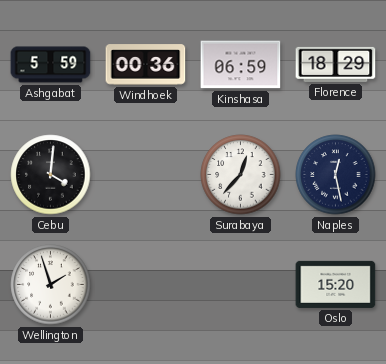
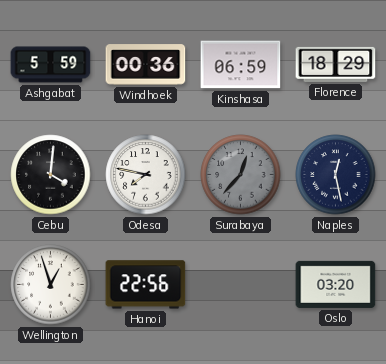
Odesa: none -> 7:47 (146, 175)
Surabaya dial: white -> grey (241, 175)
Wellington: 1:57 -> 12:57 (51, 285)
Hanoi: none -> 22:56 (146, 285)
Oslo: 15:20 -> 03:20 (336, 284)
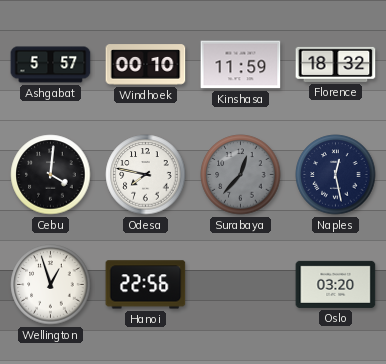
Ashgabat: 5:59 -> 5:57 (51, 65)
Windhoek: 00:36 -> 00:10 (146, 65)
Kinshasa: 06:59 -> 11:59 (241, 65)
Florence: 18:29 -> 18:32 (336, 64)
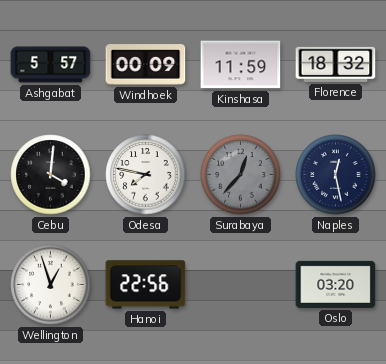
Windhoek: 00:10 -> 00:09 (146, 65)
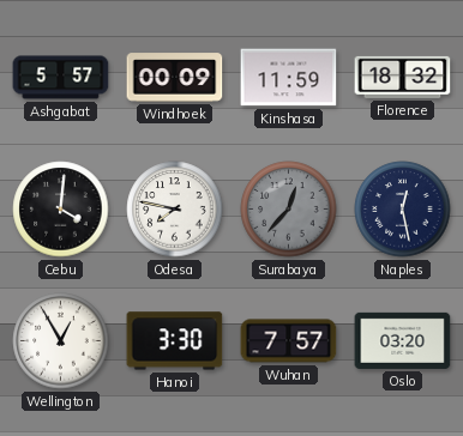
Wellington: 12:57 -> 12:55 (61, 341)
Hanoi: 22:56 -> 3:30 (175, 341)
Wuhan: none -> 7:57 (289, 341)
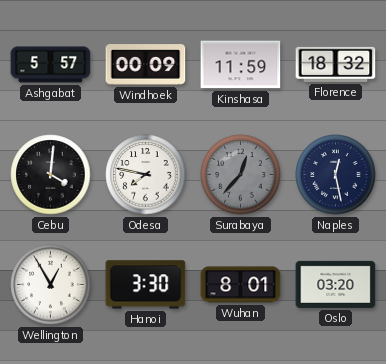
Wuhan: 7:57 -> 8:01 (241, 285)
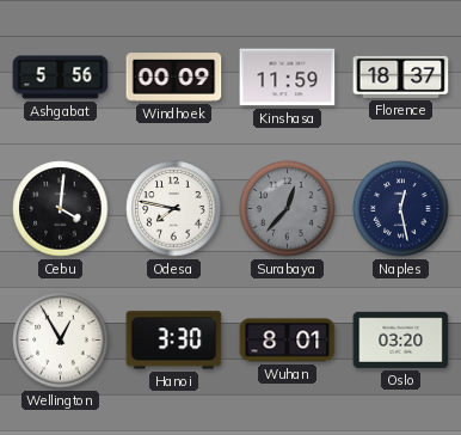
Ashgabat: 5:57 -> 5:56 (61, 78)
Florence: 18:32 -> 18:37 (401, 76)
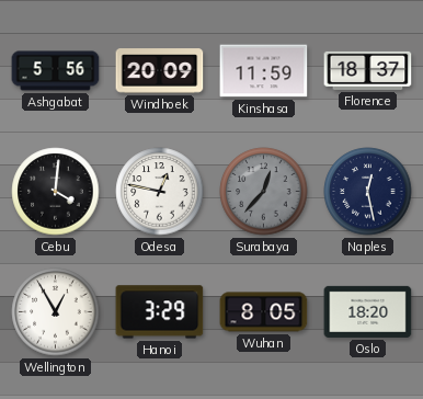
Windhoek: 00:09 -> 20:09 (160, 71)
Odesa: 7:47 -> 12:47 (160, 192)
Hanoi: 3:30 -> 3:29 (160, 312)
Wuhan: 8:01 -> 8:05 (264, 312)
Oslo: 03:20 -> 18:20 (368, 311)
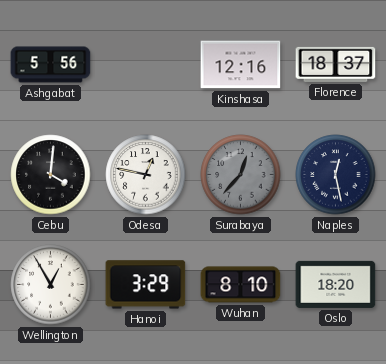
Windhoek: 20:09 -> none (160, 71)
Kinshasa: 11:59 -> 12:16 (241, 65)
Wuhan: 8:05 -> 8:10 (241, 285)
